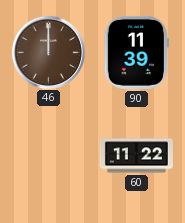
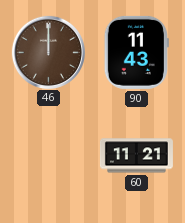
90: 11:39 -> 11:43 (136, 52)
60: 11:22 -> 11:21 (136, 156)
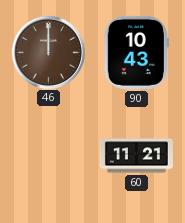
90: 11:43 -> 10:43 (136, 52)
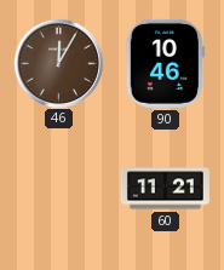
46: 12:00 -> 12:05 (58, 63)
90: 10:43 -> 10:46 (165, 63)
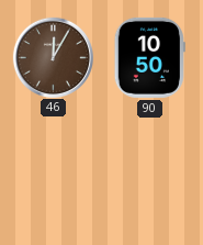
90: 10:46 -> 10:50 (149, 57)
60: 11:21 -> none (165, 189)
